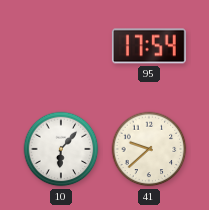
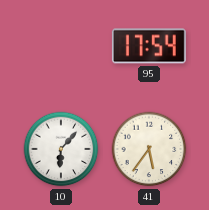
41: 9:38 -> 5:36 (149, 149)
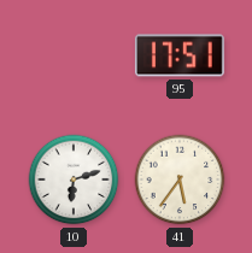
95: 17:54 -> 17:51 (180, 55)
10: 6:07 -> 6:12 (74, 180)
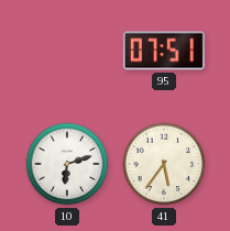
95: 17:51 -> 07:51 (164, 51)
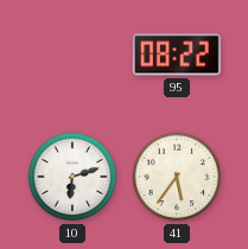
95: 07:51 -> 08:22 (177, 55)
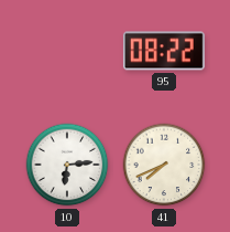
10: 6:12 -> 6:14 (67, 165)
41: 5:36 -> 7:41 (164, 165)
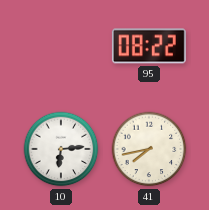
41: 7:41 -> 7:43 (149, 149)
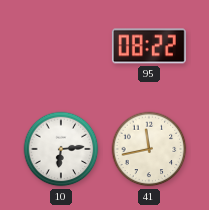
41: 7:43 -> 11:43 (149, 149)
